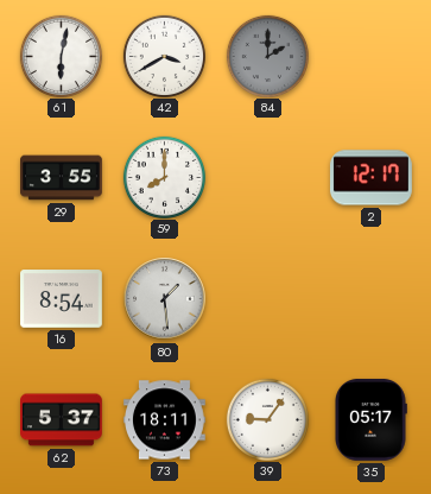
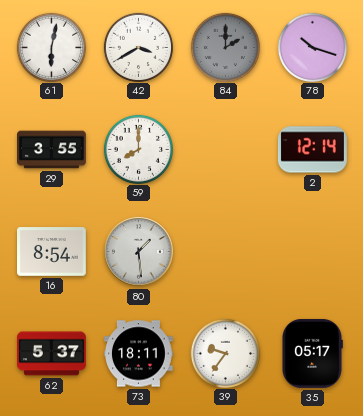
78: none -> 10:18 (312, 47)
2: 12:17 -> 12:14 (313, 150)
39: 9:06 -> 9:36 (225, 353)
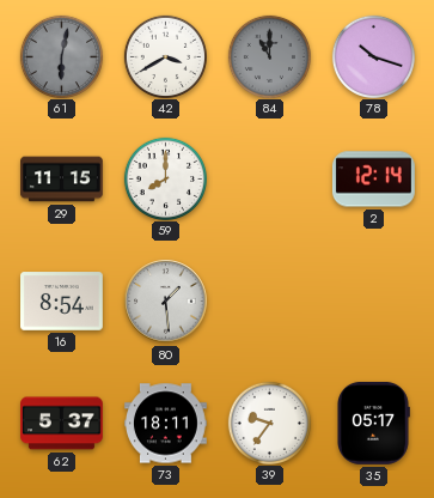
61 dial: white -> grey (61, 56)
84: 2:00 -> 11:00 (269, 56)
29: 3:55 -> 11:15 (62, 180)
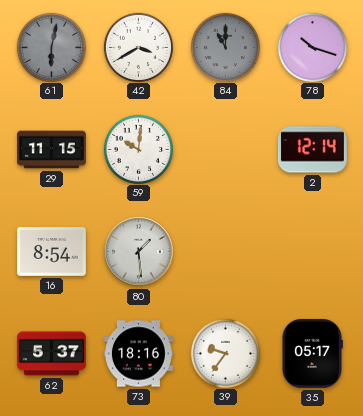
59: 8:00 -> 10:01 (138, 149)
73: 18:11 -> 18:16 (139, 354)
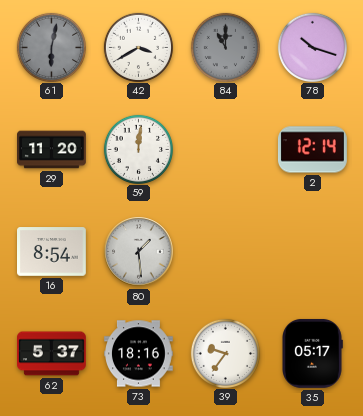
29: 11:15 -> 11:20 (52, 150)
59: 10:01 -> 12:01 (138, 149)
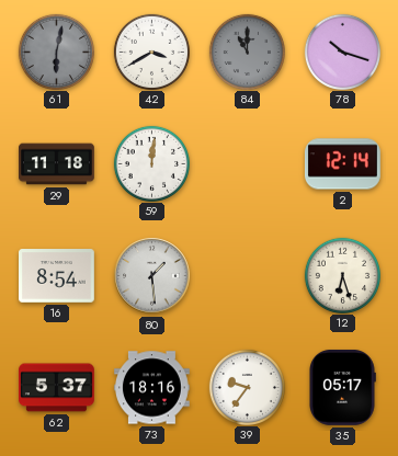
29: 11:20 -> 11:18 (57, 164)
12: none -> 6:27 (342, 275)
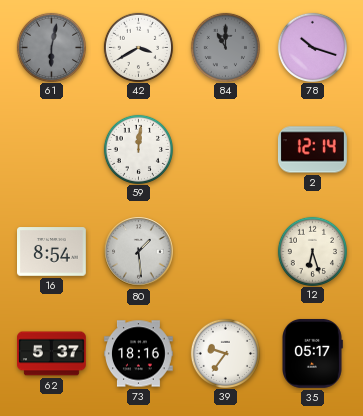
29: 11:18 -> none (57, 164)
